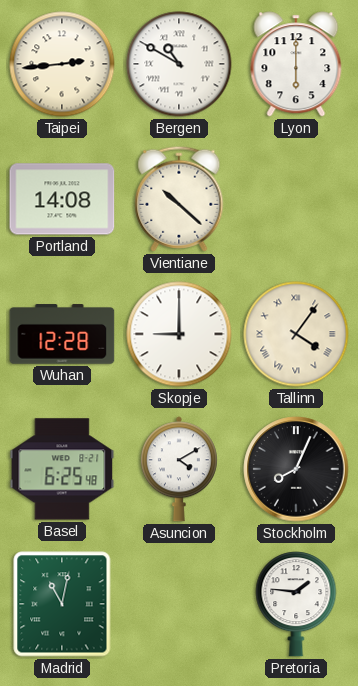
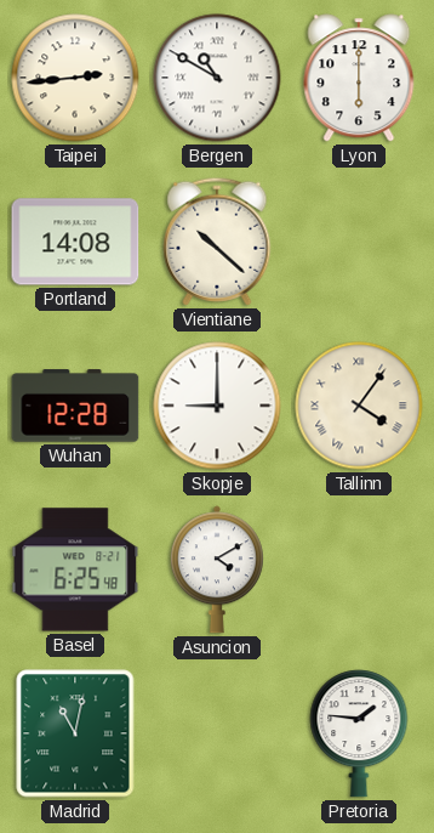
Stockholm: 8:04 -> none (296, 469)
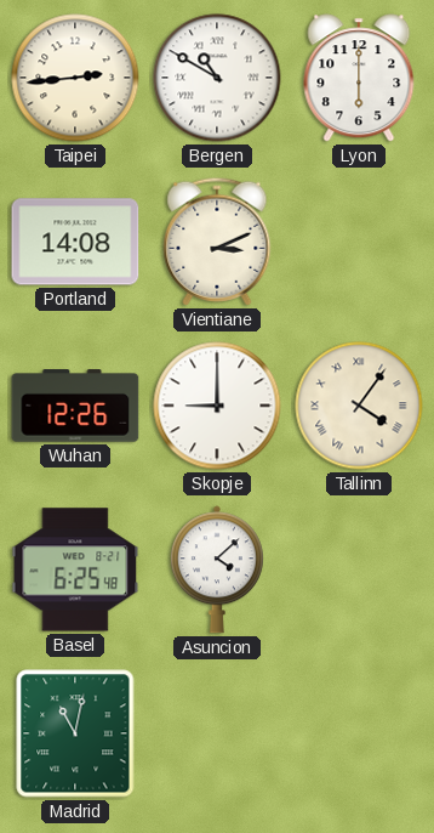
Vientiane: 10:22 -> 3:11 (217, 242)
Wuhan: 12:28 -> 12:26 (75, 406)
Asuncion: 4:10 -> 4:08 (217, 569)
Pretoria: 1:46 -> none (359, 733)
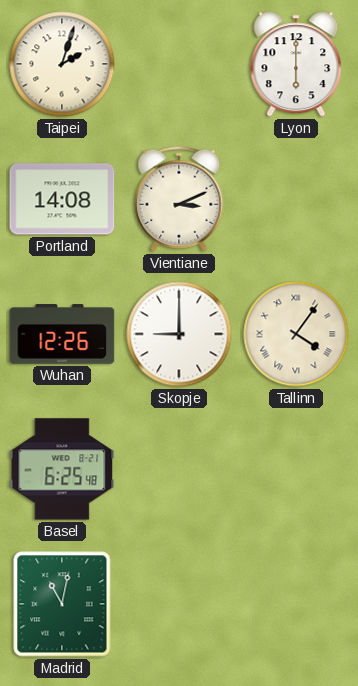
Taipei: 2:44 -> 2:03 (62, 64)
Bergen: 10:50 -> none (217, 78)
Asuncion: 4:08 -> none (217, 569)
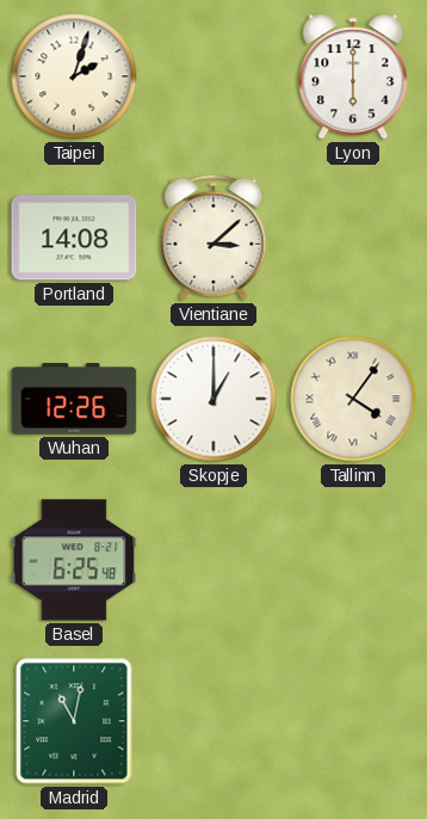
Vientiane: 3:11 -> 3:08 (213, 238)
Skopje: 9:00 -> 1:00 (213, 399)
